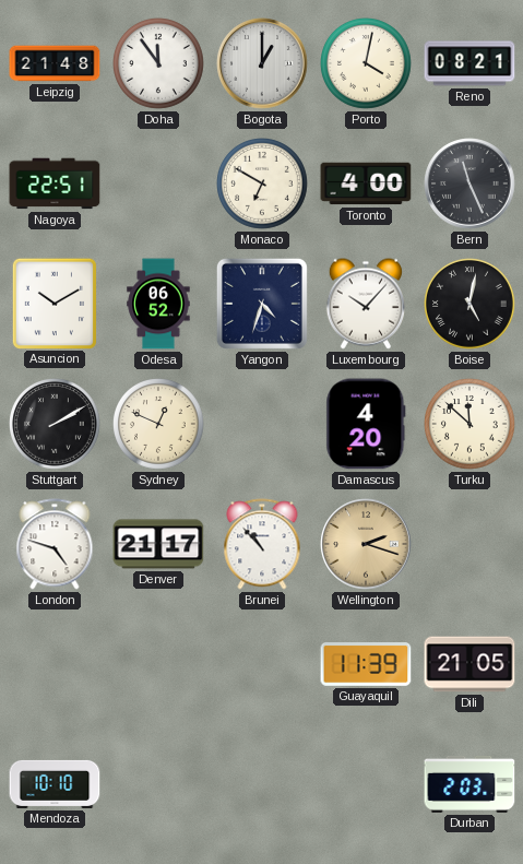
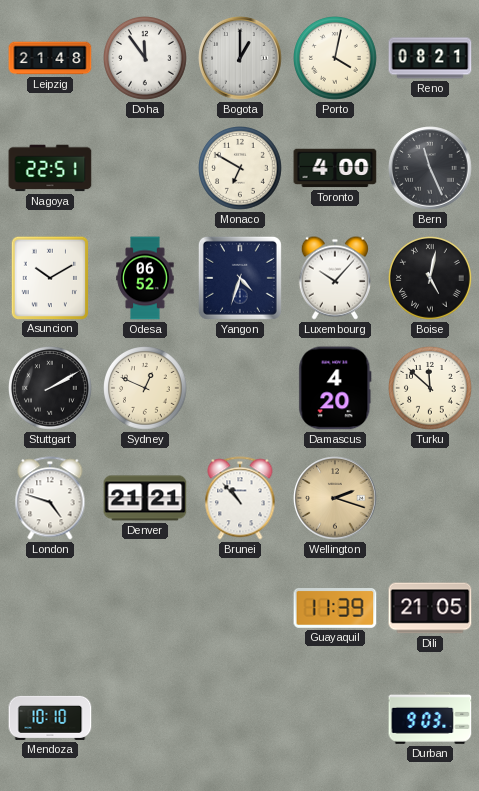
Denver: 21:17 -> 21:21 (145, 498)
Durban: 2:03 -> 9:03 (430, 718)
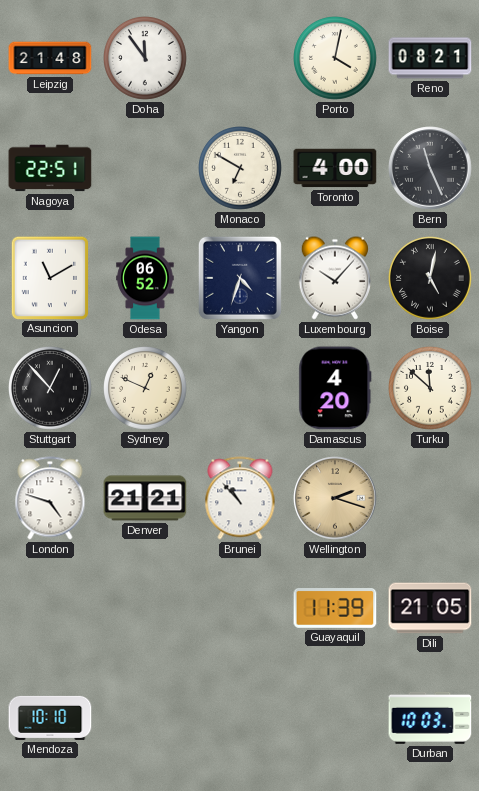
Bogota: 1:00 -> none (240, 58)
Asuncion: 10:10 -> 11:10 (49, 277)
Stuttgart: 2:10 -> 12:53 (51, 389)
Durban: 9:03 -> 10:03 (430, 718)
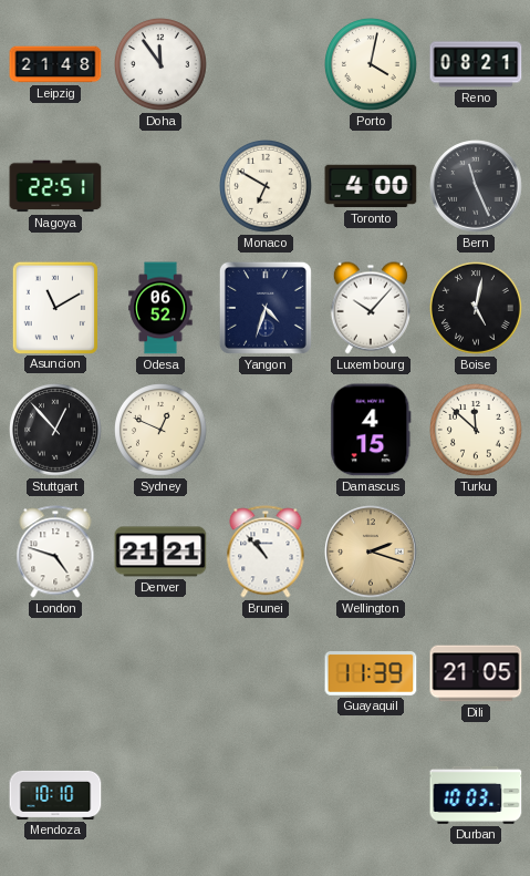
Damascus: 4:20 -> 4:15 (371, 430)
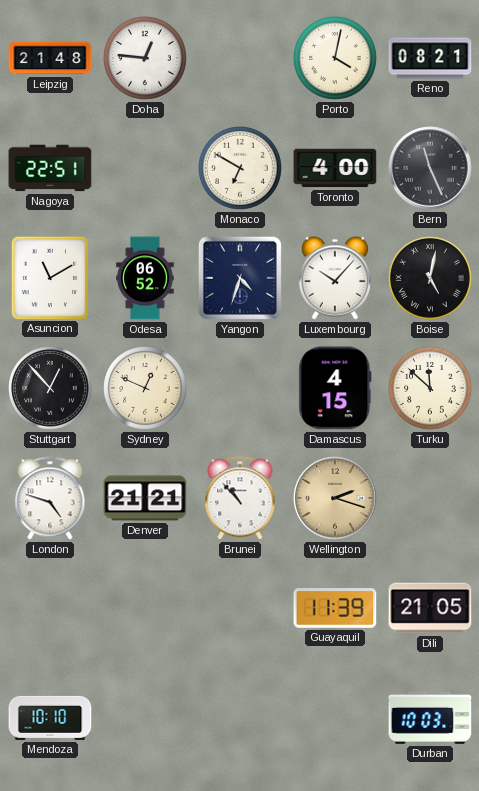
Doha: 11:54 -> 12:46 (146, 59)
